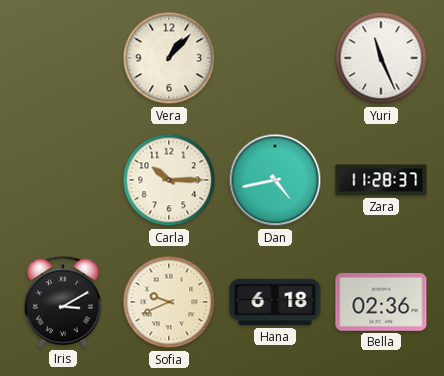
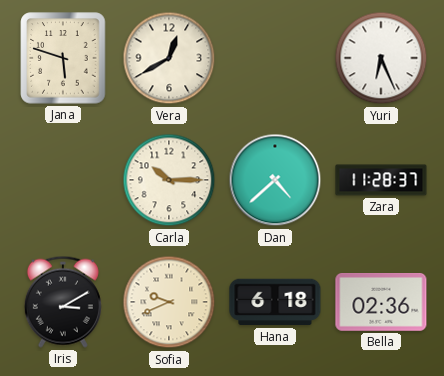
Jana: none -> 5:48 (63, 58)
Vera: 1:07 -> 12:40 (169, 58)
Yuri: 11:26 -> 6:26 (381, 58)
Dan: 4:43 -> 4:38 (275, 180)
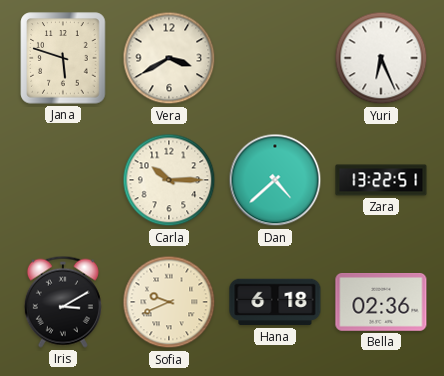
Vera: 12:40 -> 3:40 (169, 58)
Zara: 11:28 -> 13:22 (381, 180)
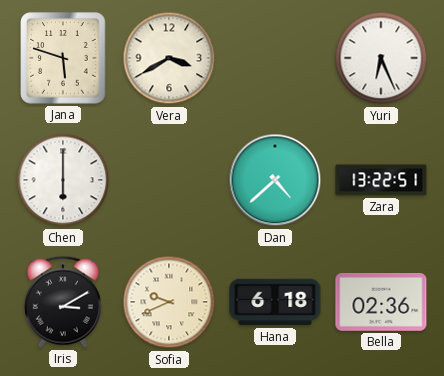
Chen: none -> 6:00 (63, 180)
Carla: 10:15 -> none (169, 180)
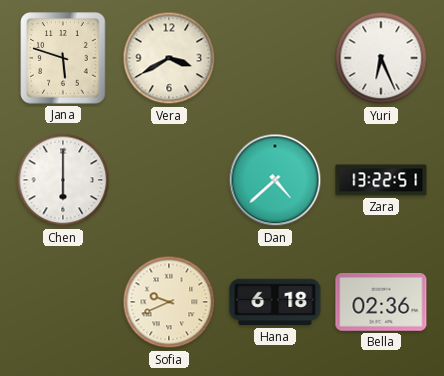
Iris: 3:10 -> none (63, 302)
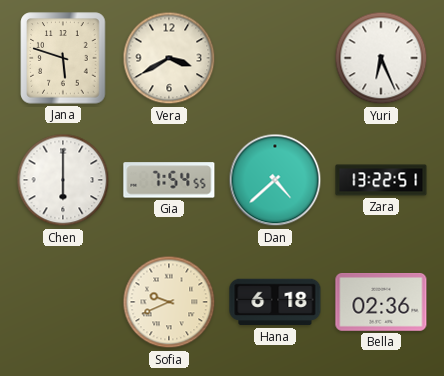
Gia: none -> 7:54 (169, 180)
